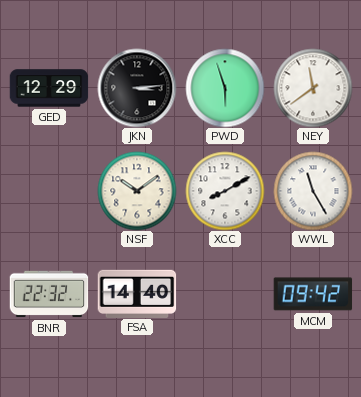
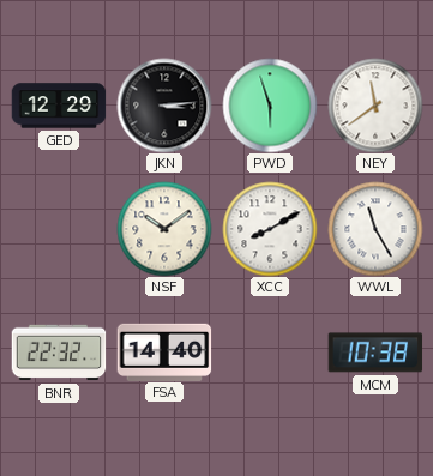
MCM: 09:42 -> 10:38 (375, 353)
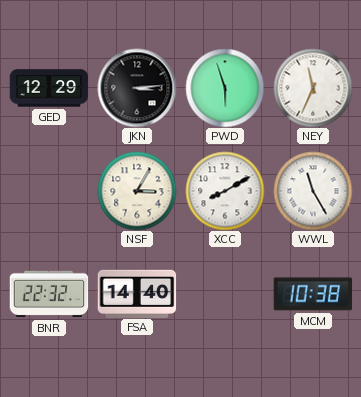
NEY: 11:39 -> 11:34 (313, 88)
NSF: 10:09 -> 3:05 (137, 191)
